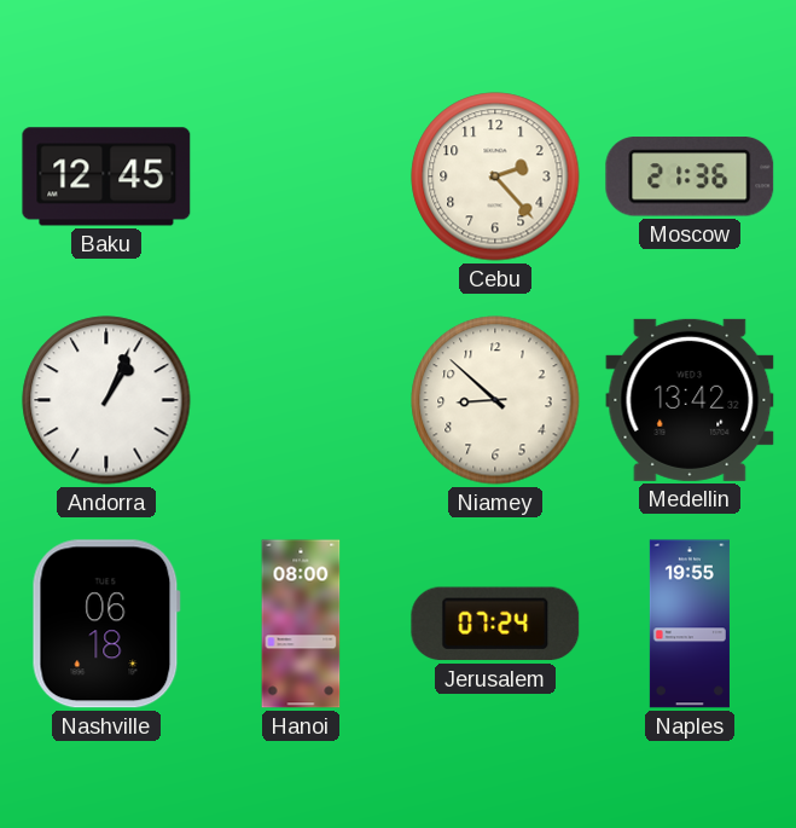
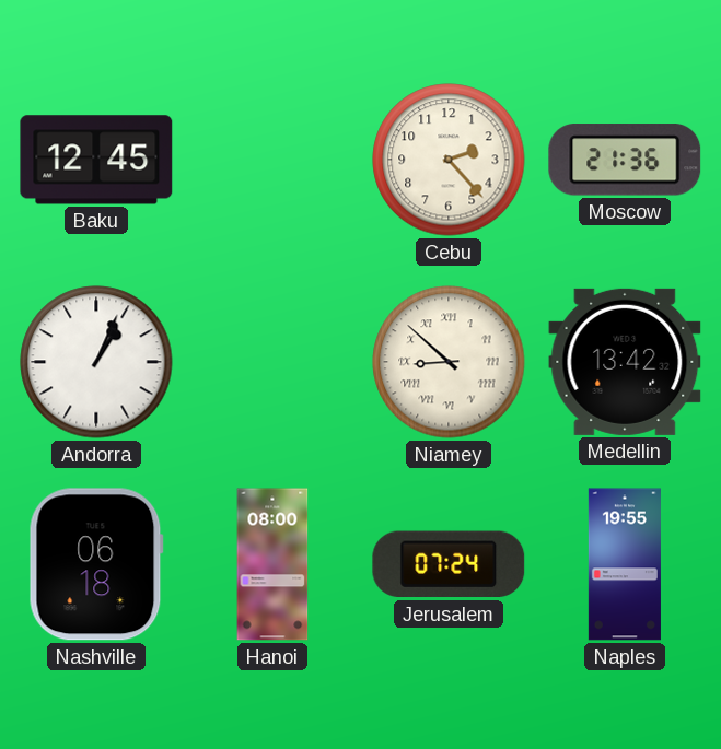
Niamey numerals: Arabic -> Roman (449, 362)
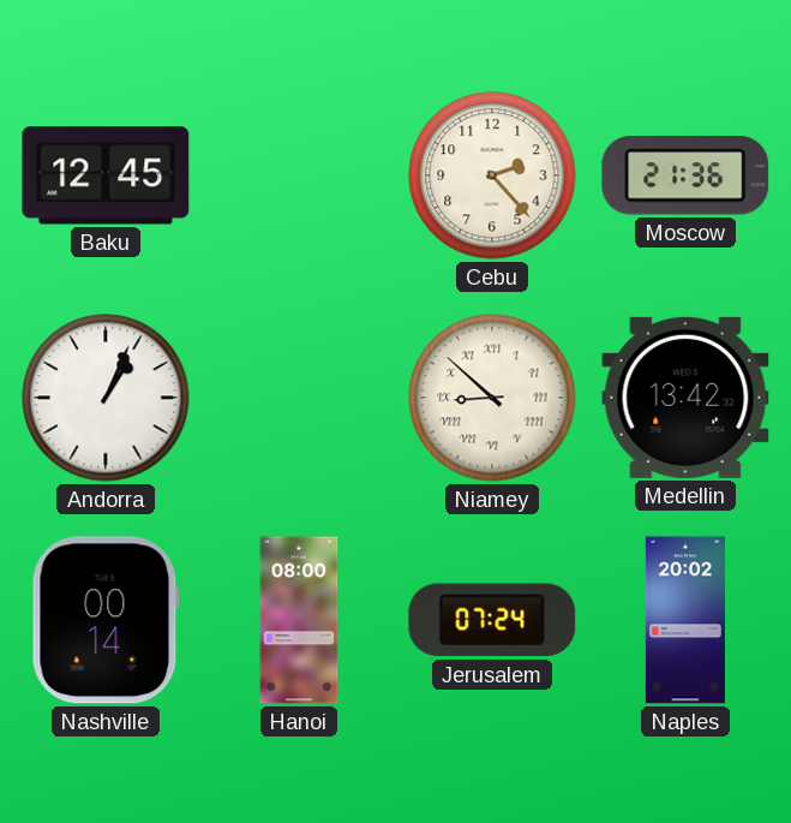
Nashville: 06:18 -> 00:14 (106, 620)
Naples: 19:55 -> 20:02 (685, 620)
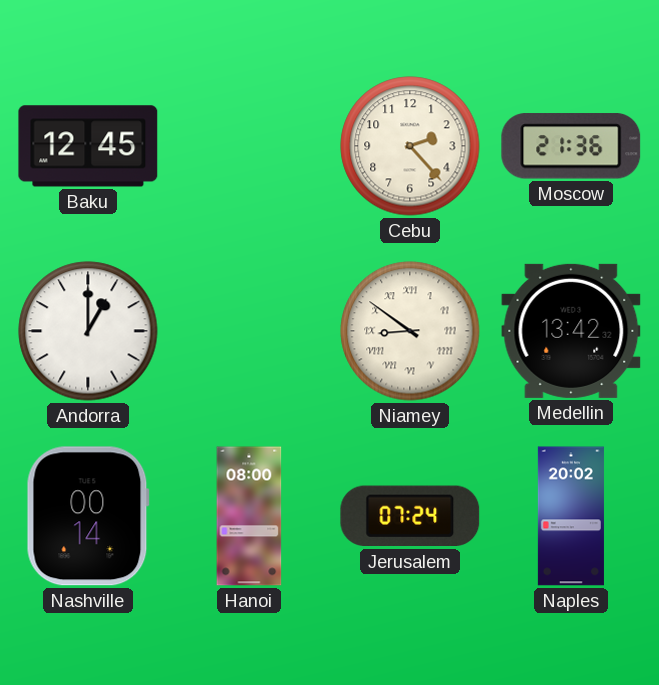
Andorra: 1:04 -> 1:00 (88, 331)
Niamey: 8:52 -> 8:51 (410, 331)
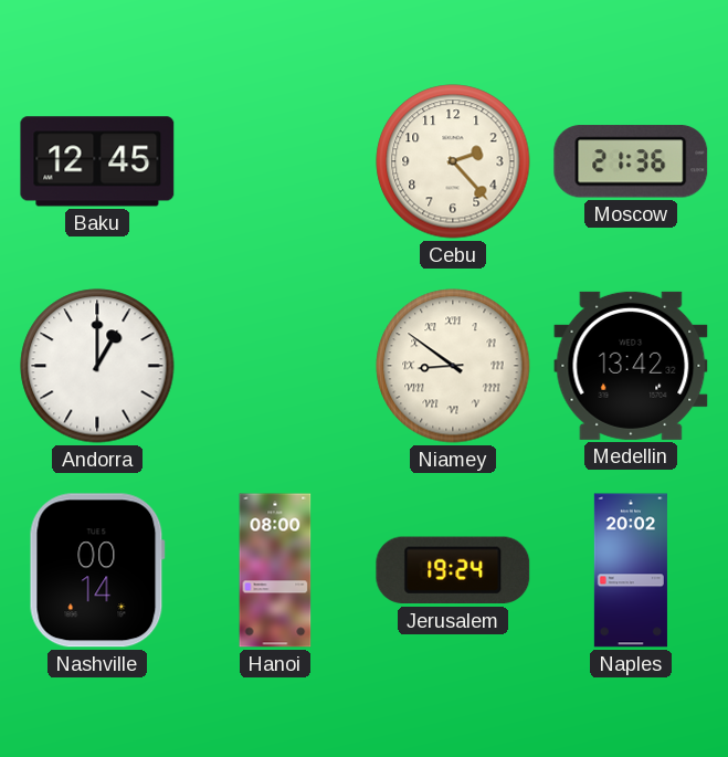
Jerusalem: 07:24 -> 19:24 (453, 570)
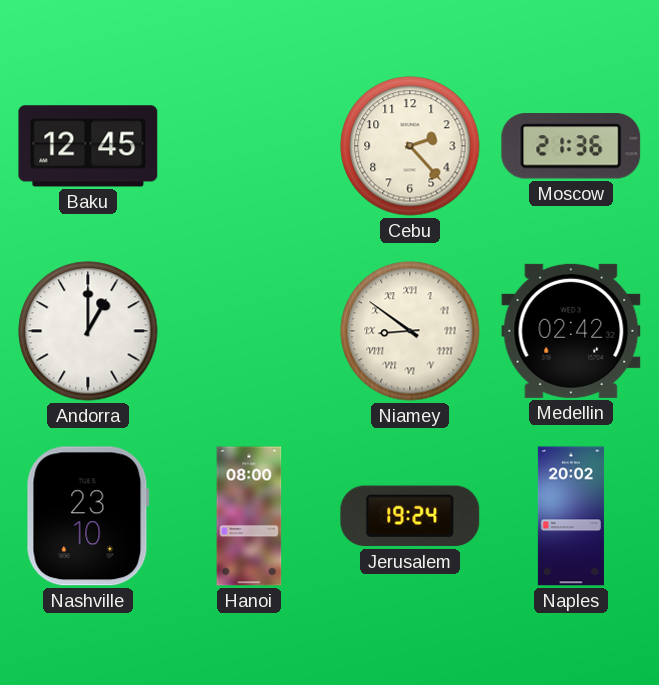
Medellin: 13:42 -> 02:42 (571, 331)
Nashville: 00:14 -> 23:10 (88, 516)
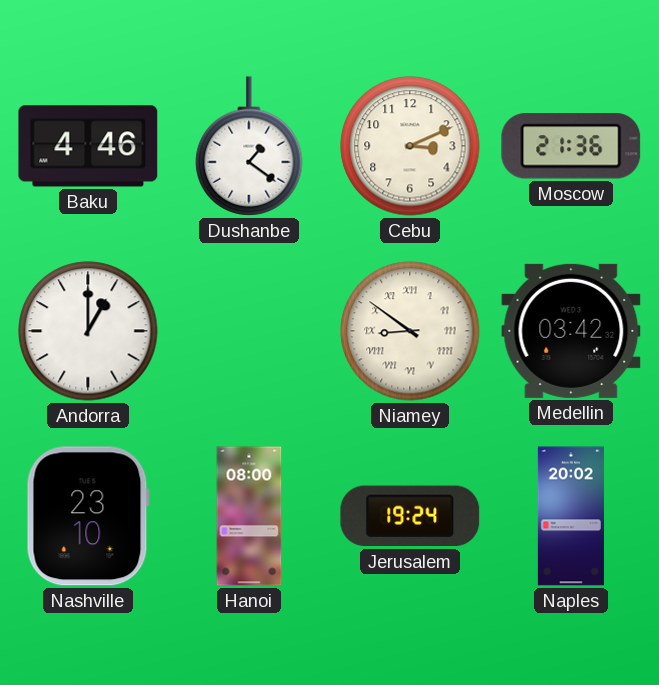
Baku: 12:45 -> 4:46 (88, 146)
Dushanbe: none -> 1:21 (249, 146)
Cebu: 2:23 -> 3:11 (410, 146)
Medellin: 02:42 -> 03:42 (571, 331)
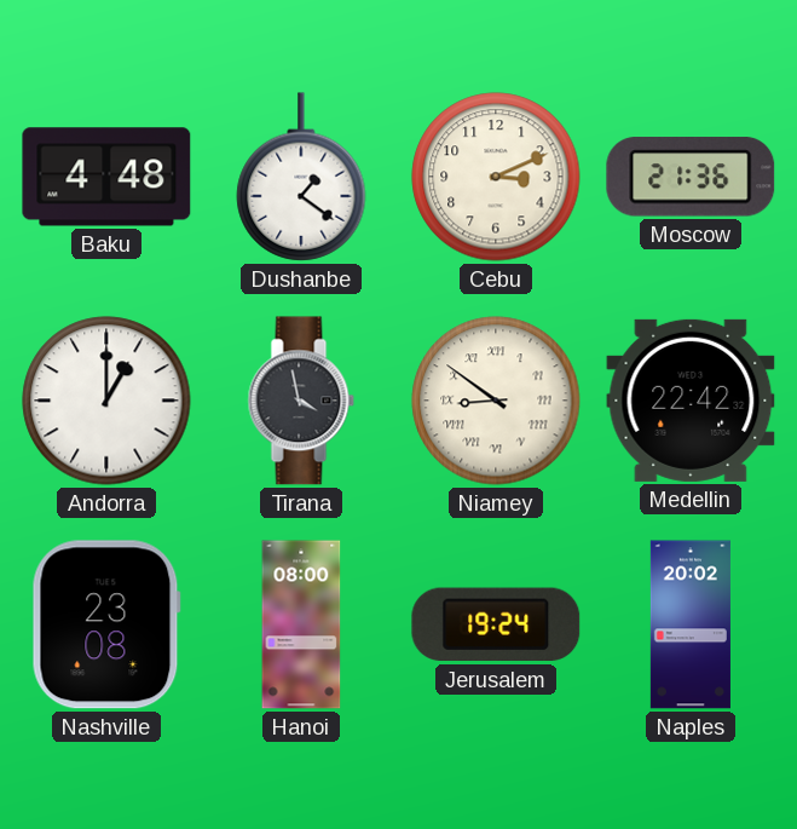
Baku: 4:46 -> 4:48 (106, 177)
Tirana: none -> 3:58 (301, 401)
Medellin: 03:42 -> 22:42 (691, 401)
Nashville: 23:10 -> 23:08 (106, 624)
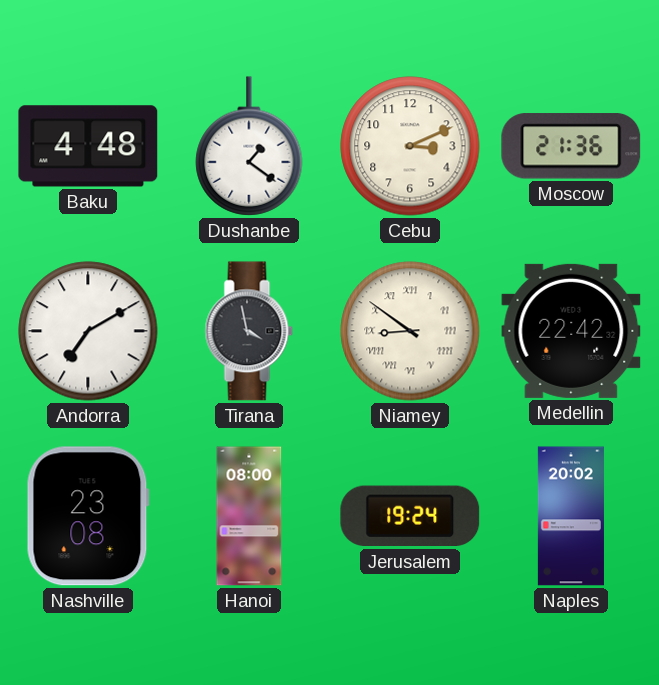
Andorra: 1:00 -> 7:10 (88, 331)
